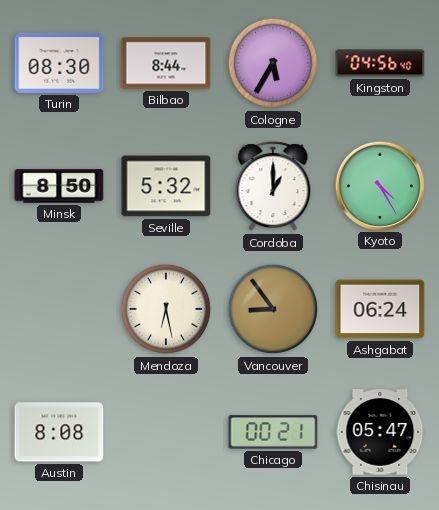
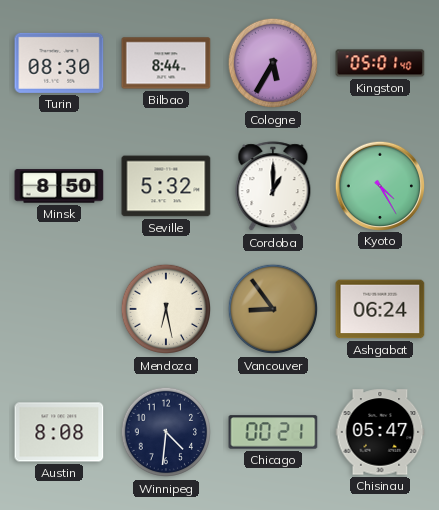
Kingston: 04:56 -> 05:01 (380, 63)
Winnipeg: none -> 4:31 (166, 432)
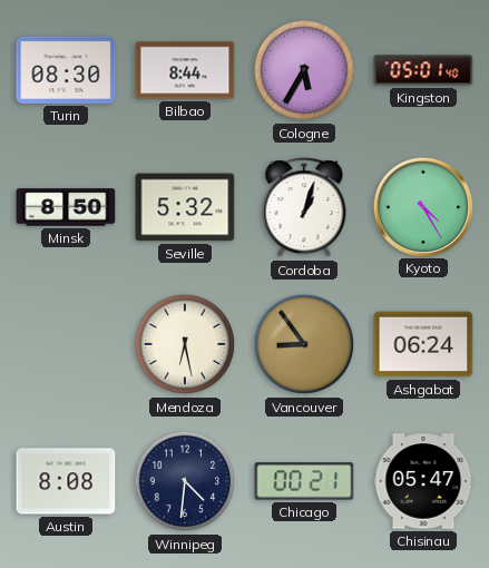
Cordoba: 1:00 -> 1:03 (304, 208)
